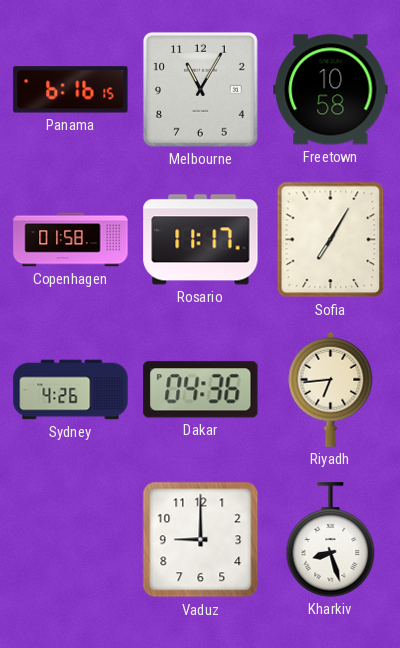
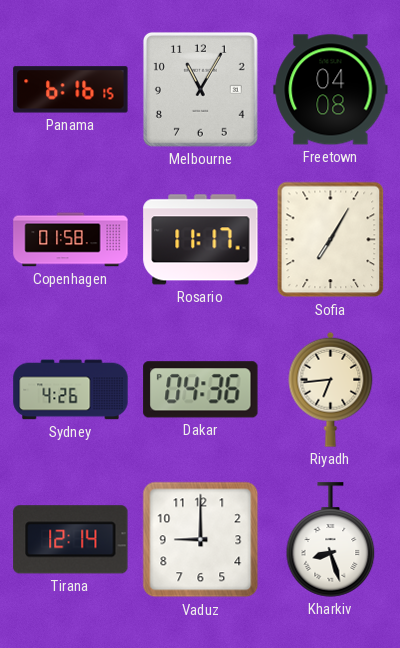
Freetown: 10:58 -> 04:08 (331, 90)
Tirana: none -> 12:14 (71, 540)
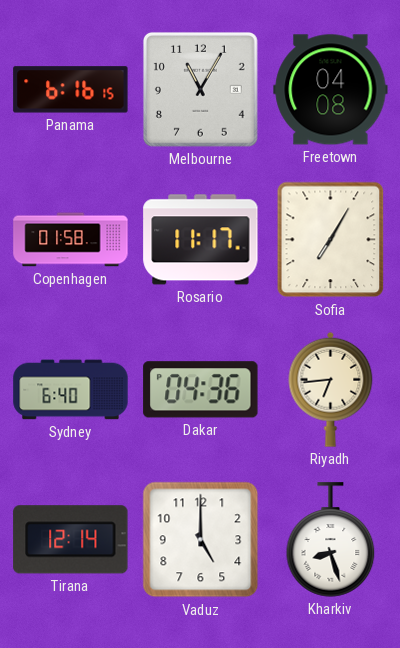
Sydney: 4:26 -> 6:40 (71, 390)
Vaduz: 9:00 -> 5:00 (201, 540)
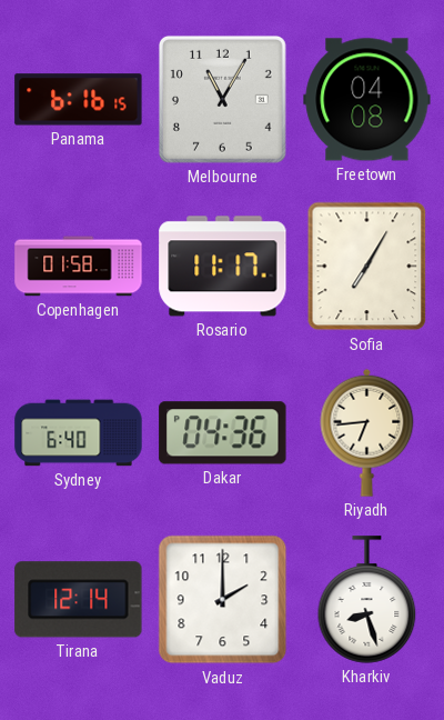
Vaduz: 5:00 -> 2:00 (223, 600)
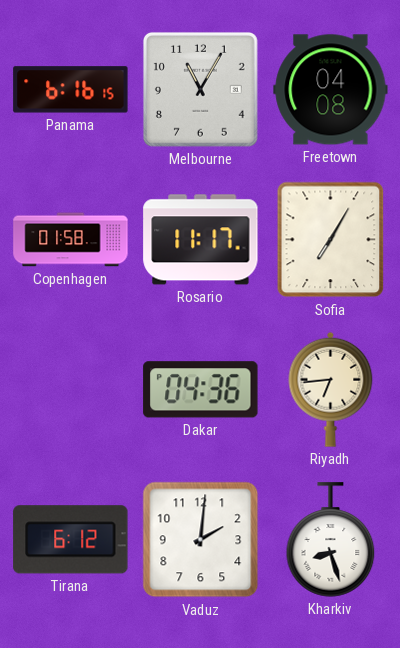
Sydney: 6:40 -> none (79, 433)
Tirana: 12:14 -> 6:12 (71, 540)
Vaduz: 2:00 -> 2:01 (201, 540)
